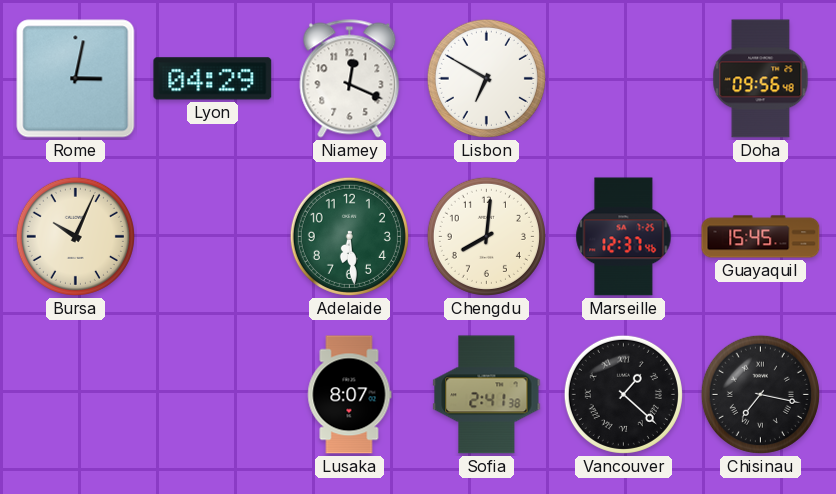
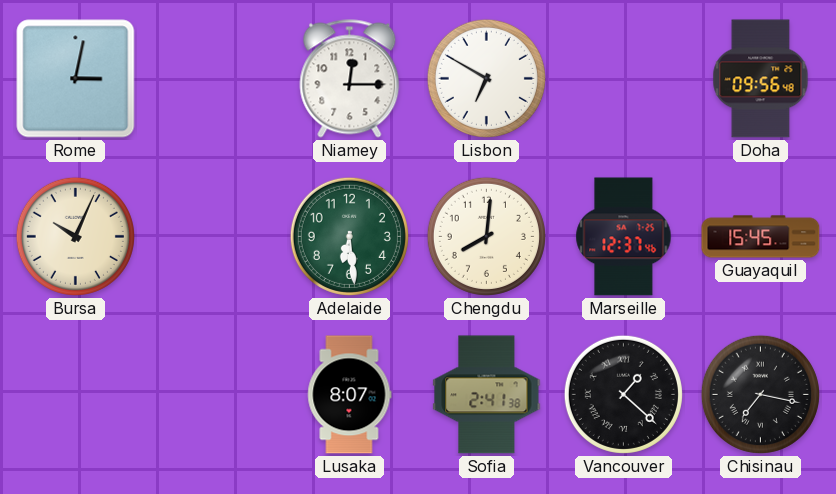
Lyon: 04:29 -> none (213, 79)
Niamey: 12:19 -> 12:15 (350, 79)
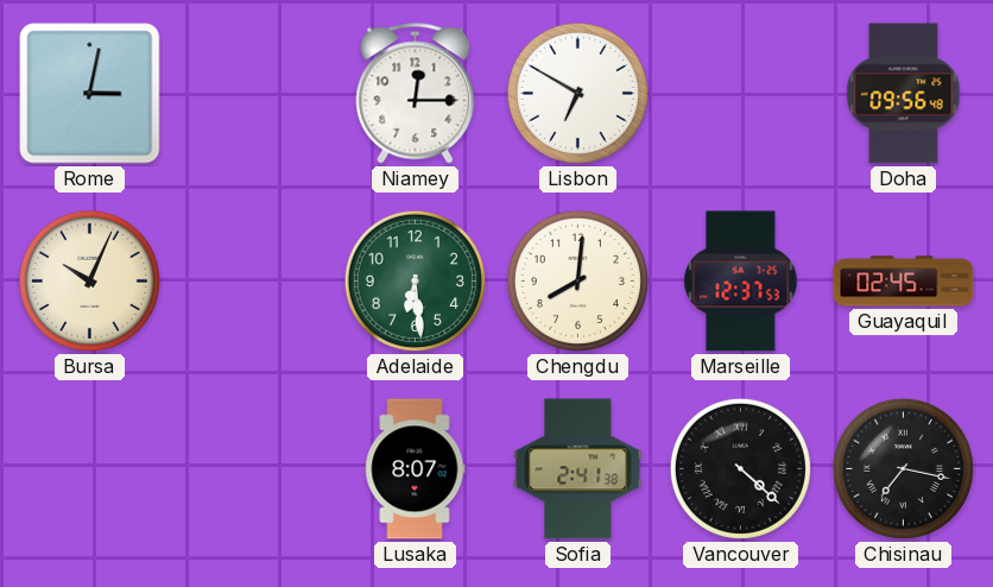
Marseille: 12:37:46 -> 12:37:53 (741, 282)
Guayaquil: 15:45 -> 02:45 (904, 282)
Vancouver: 1:22 -> 4:22 (740, 468)
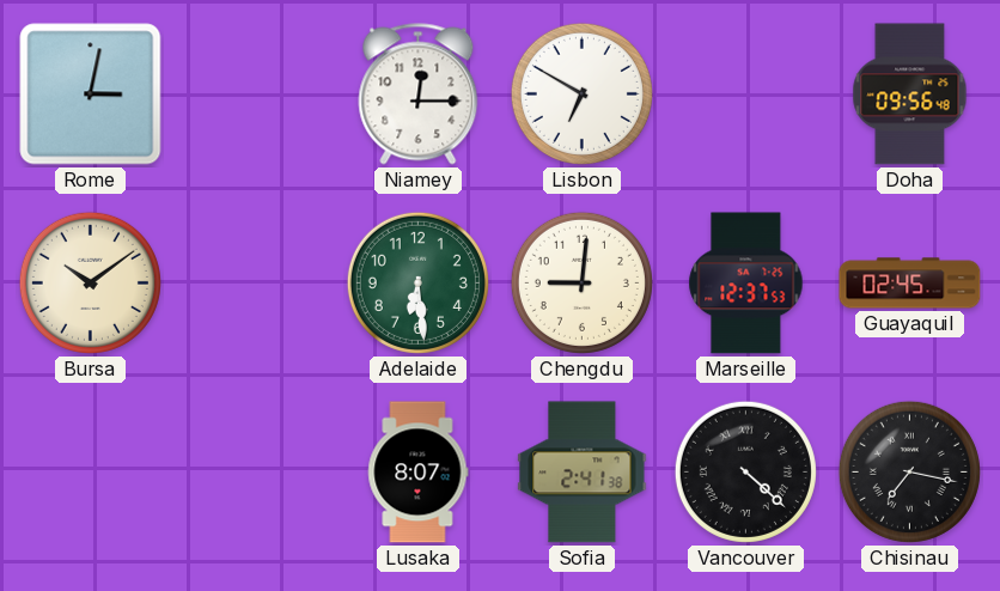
Bursa: 10:04 -> 10:09 (90, 282)
Chengdu: 8:01 -> 9:01 (581, 282)
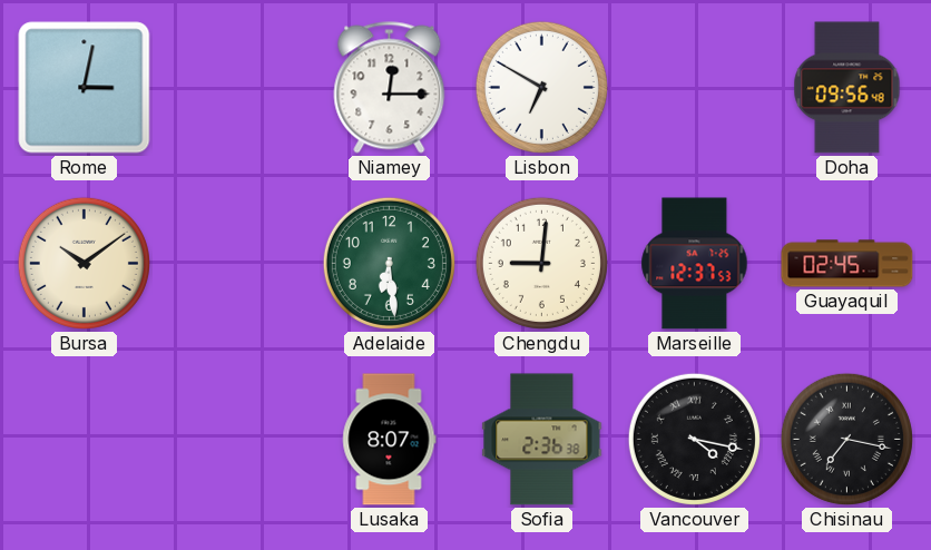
Sofia: 2:41 -> 2:36 (542, 440)
Vancouver: 4:22 -> 4:17 (694, 439)
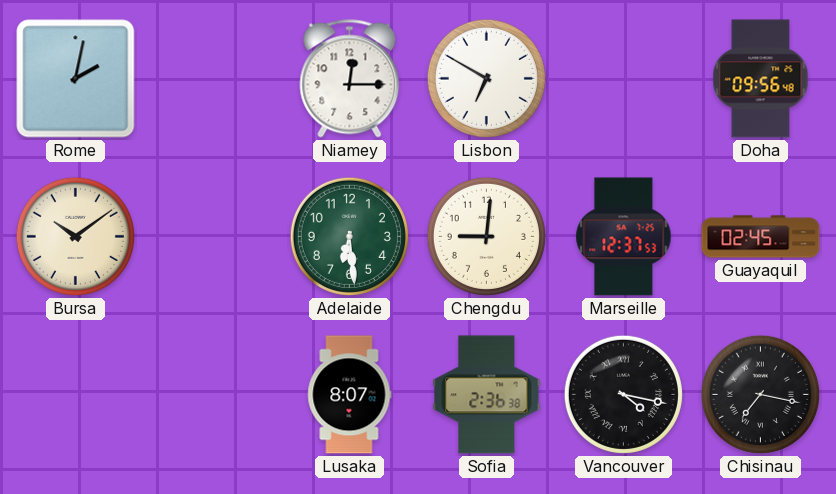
Rome: 3:02 -> 2:02 (76, 79)
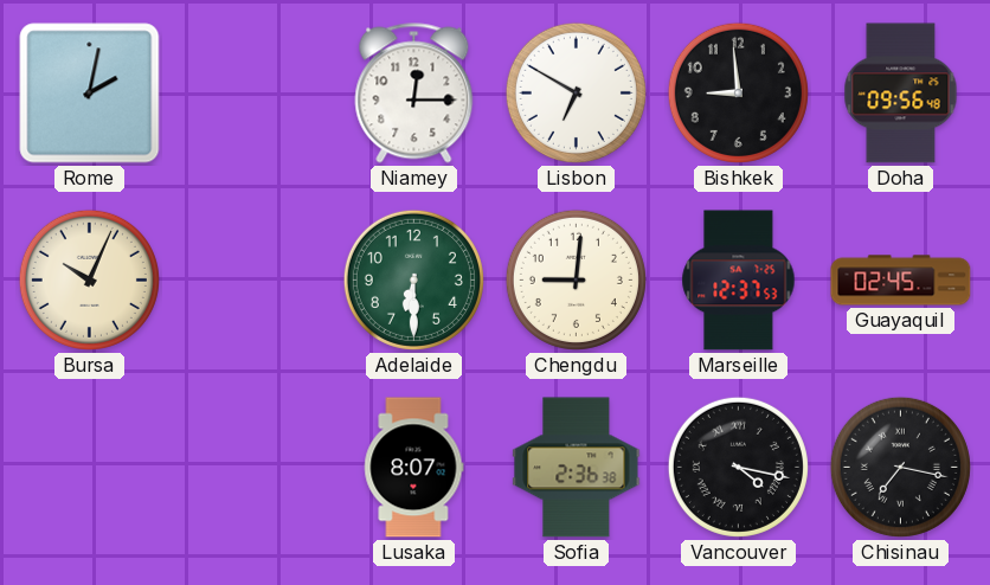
Bishkek: none -> 8:59 (738, 92)
Bursa: 10:09 -> 10:04 (89, 279)
Adelaide: 6:29 -> 6:30 (413, 279)
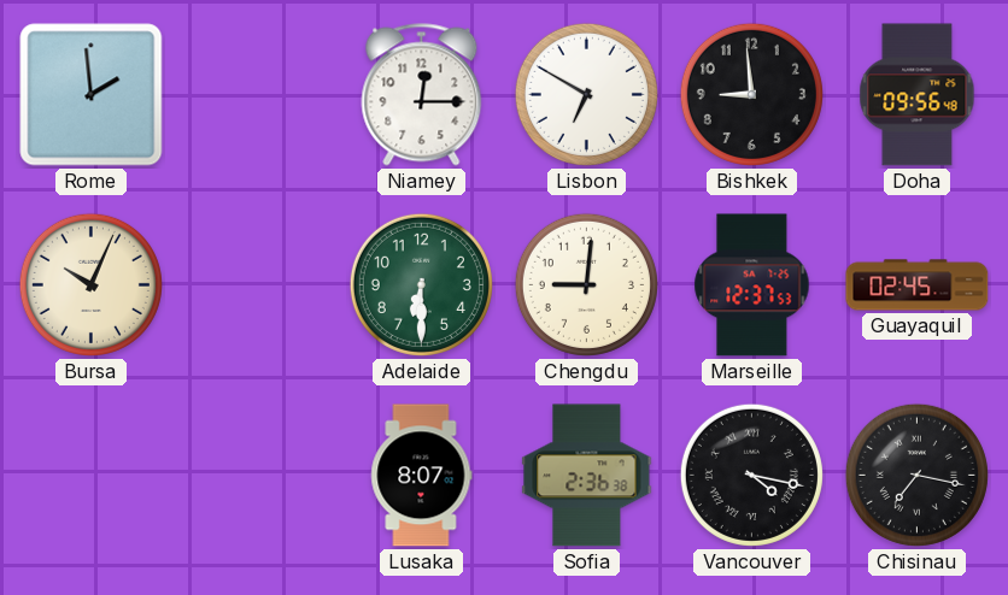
Rome: 2:02 -> 1:59 (92, 95)
